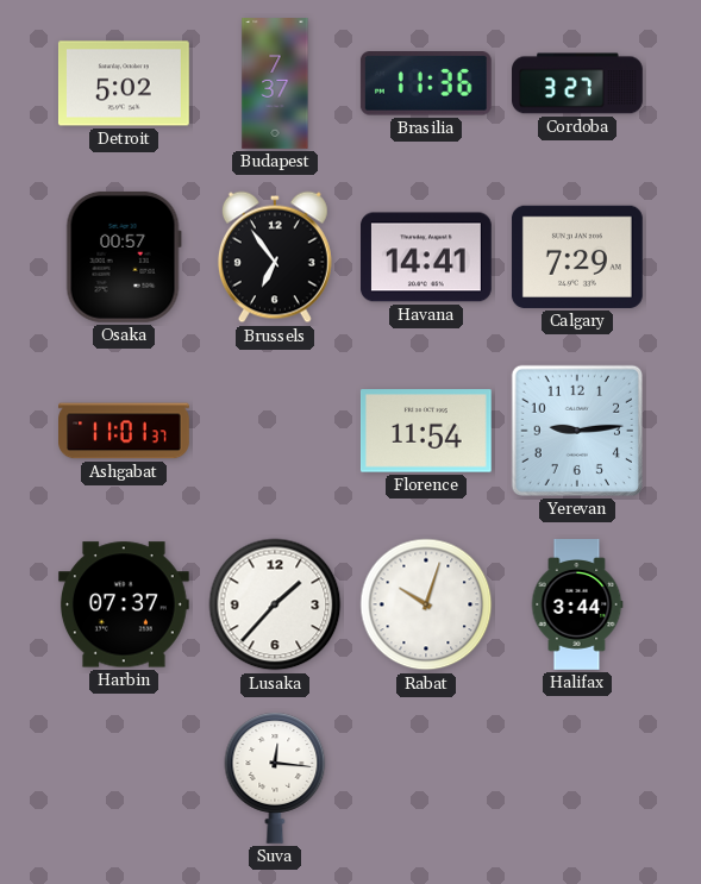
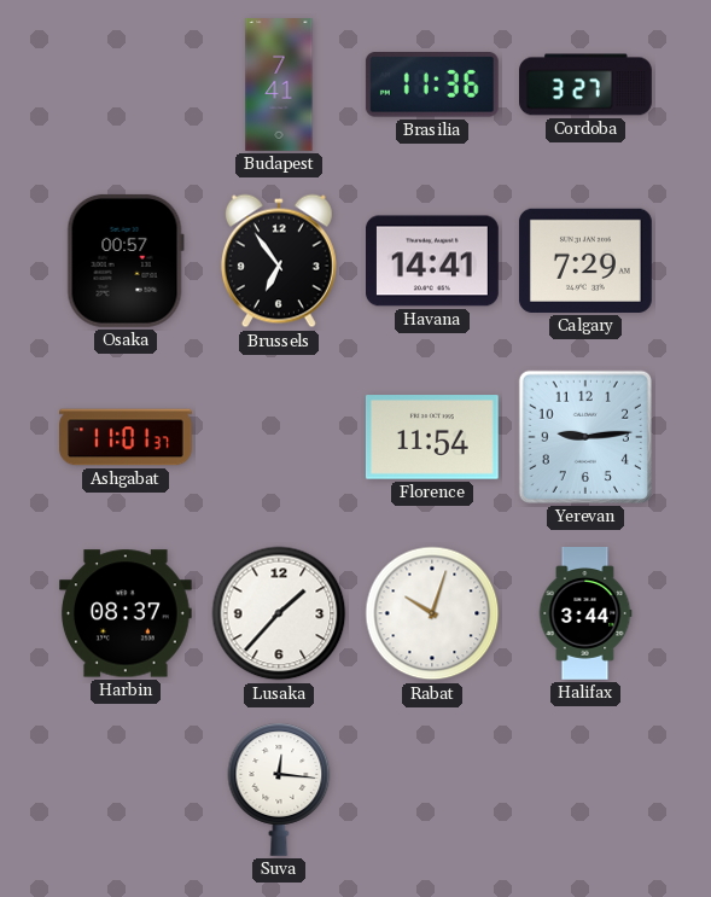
Detroit: 5:02 -> none (124, 83)
Budapest: 7:37 -> 7:41 (279, 86)
Harbin: 07:37 -> 08:37 (126, 613)
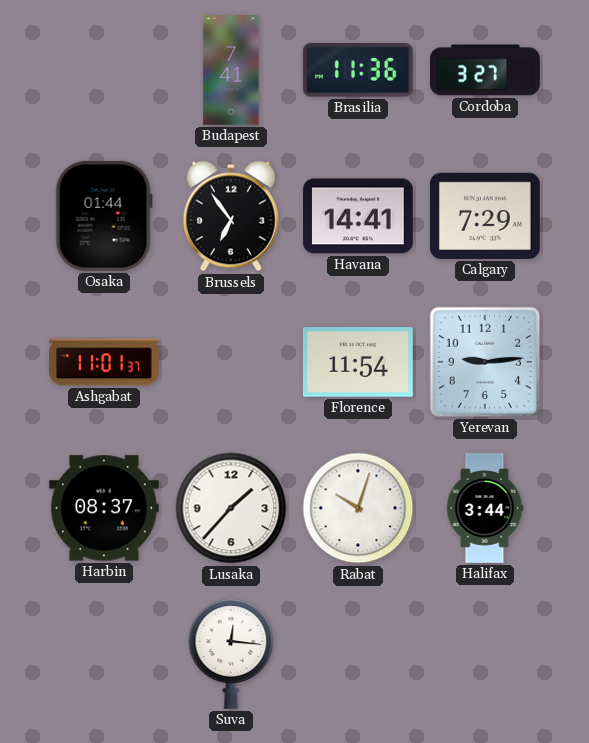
Osaka: 00:57 -> 01:44 (104, 216)
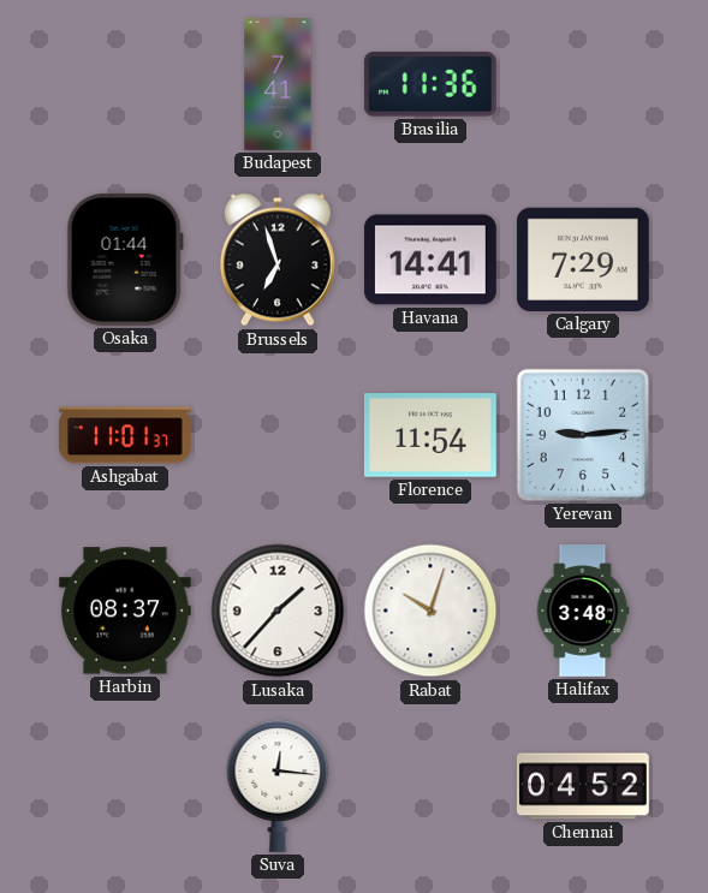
Cordoba: 3:27 -> none (486, 70)
Brussels: 6:54 -> 6:57 (278, 260)
Halifax: 3:44 -> 3:48 (583, 612)
Chennai: none -> 04:52 (583, 786)
